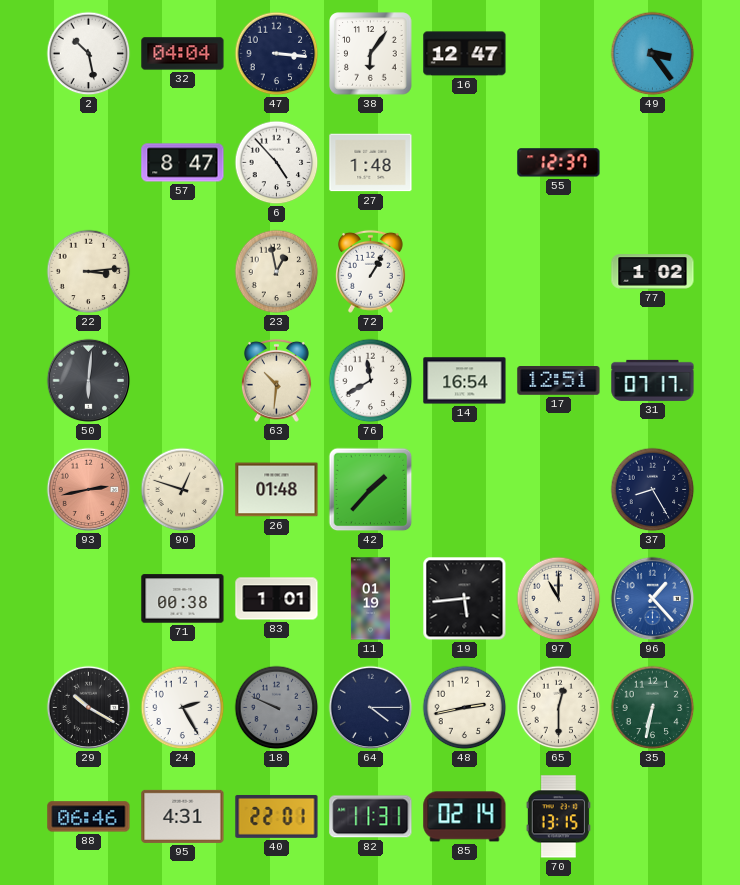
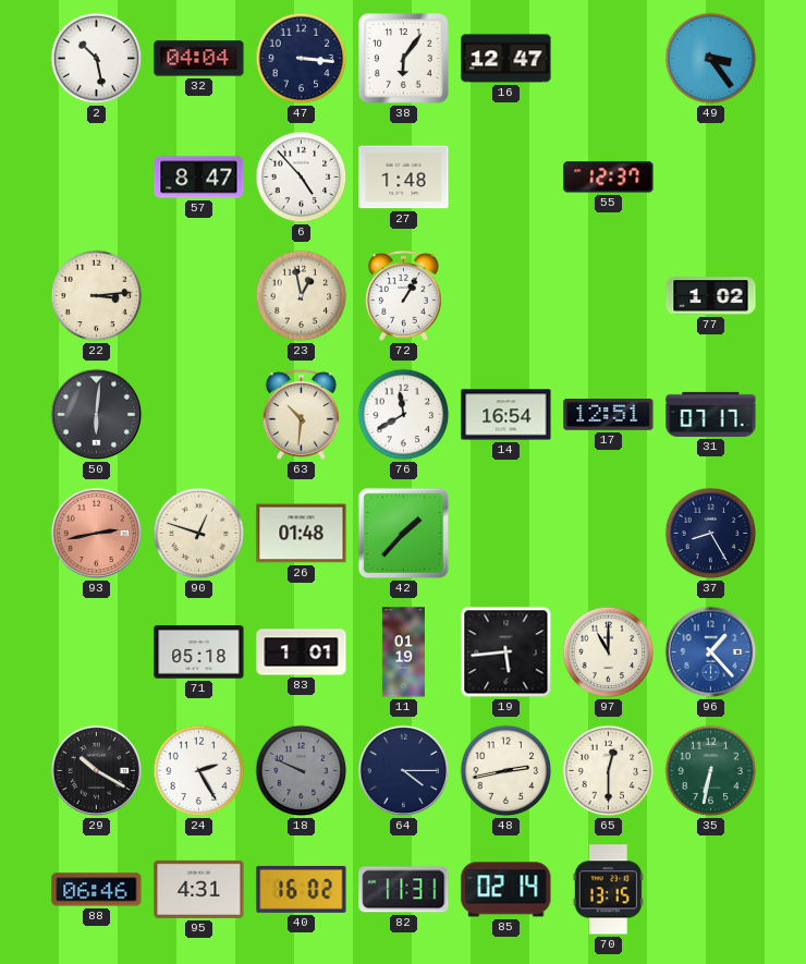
71: 00:38 -> 05:18 (199, 652)
40: 22:01 -> 16:02 (302, 889)
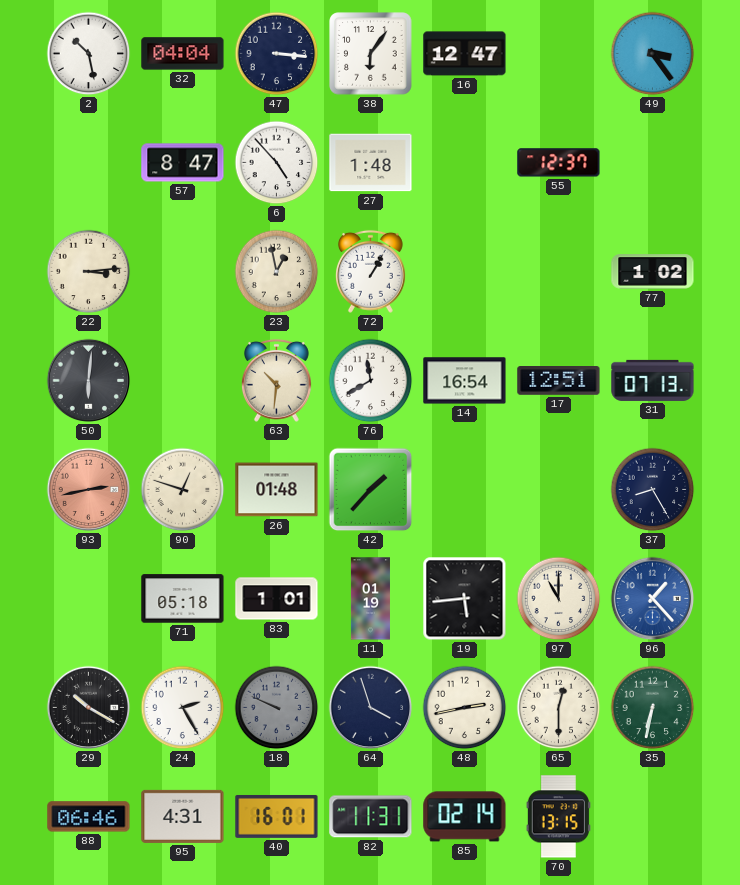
31: 07:17 -> 07:13 (653, 380)
64: 4:15 -> 3:57 (371, 708)
40: 16:02 -> 16:01 (277, 816)
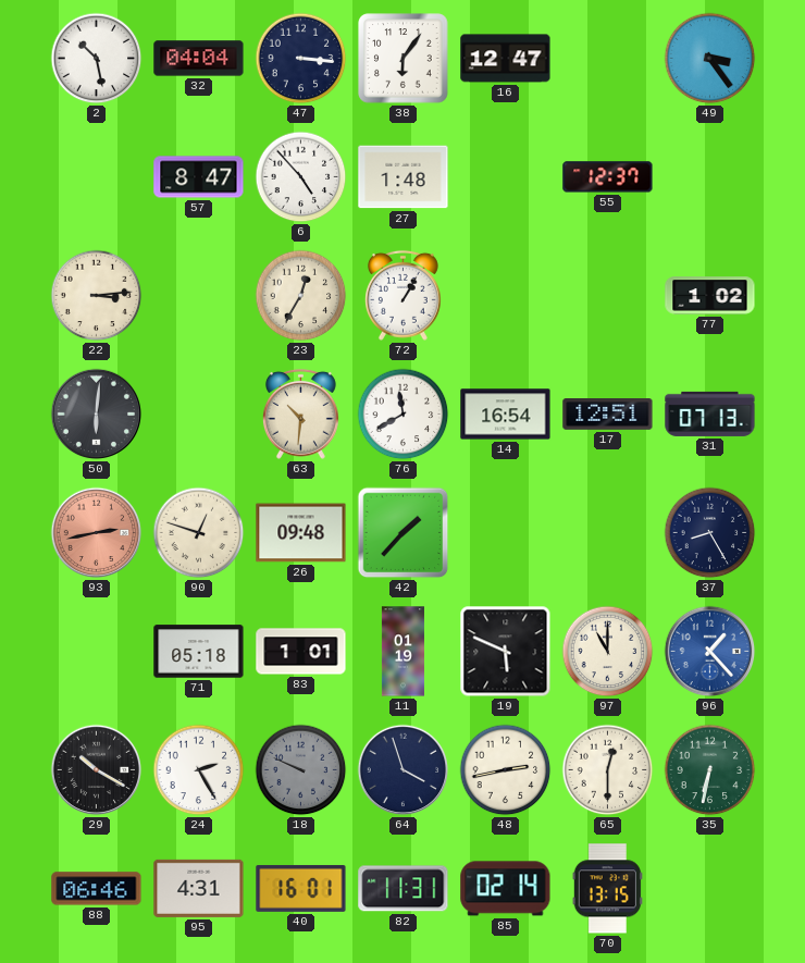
23: 12:58 -> 12:35 (301, 296)
26: 01:48 -> 09:48 (301, 533)
19: 5:44 -> 5:49 (506, 652)
